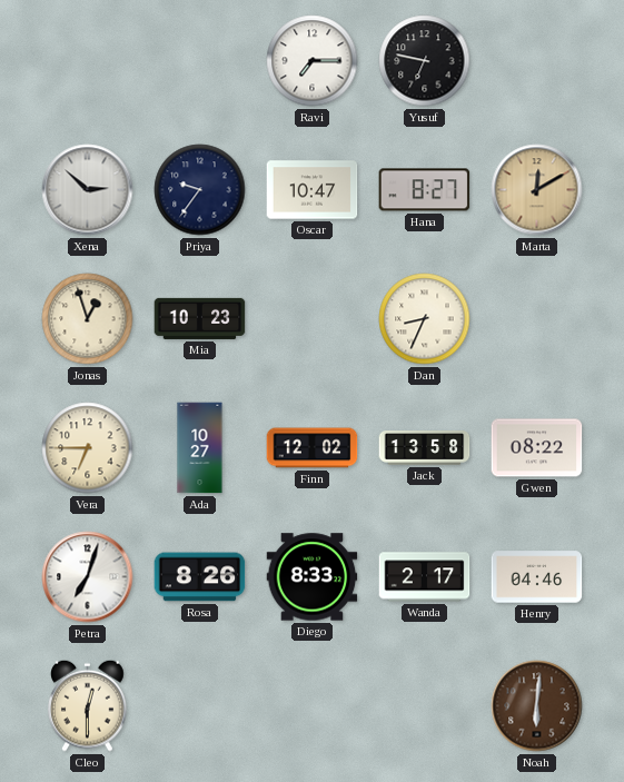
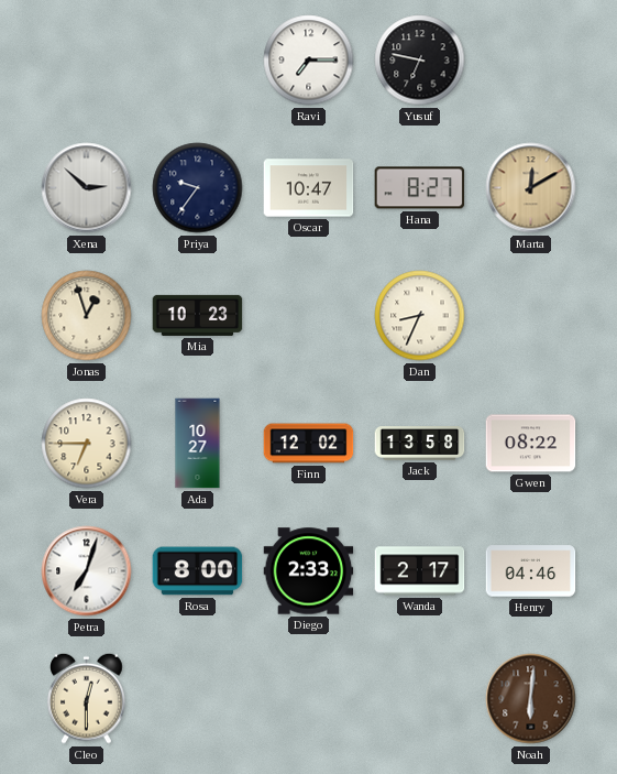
Rosa: 8:26 -> 8:00 (198, 571)
Diego: 8:33 -> 2:33 (309, 571)
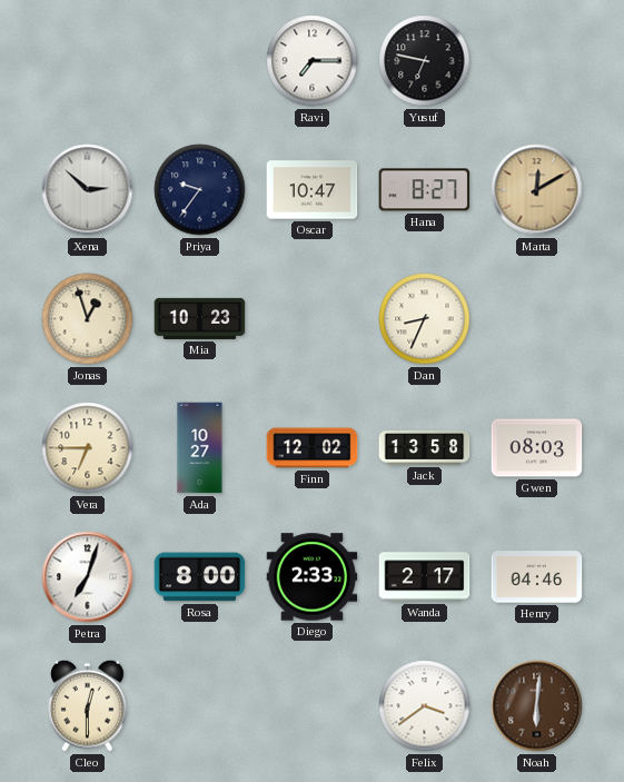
Gwen: 08:22 -> 08:03 (537, 448)
Felix: none -> 3:39 (425, 706)
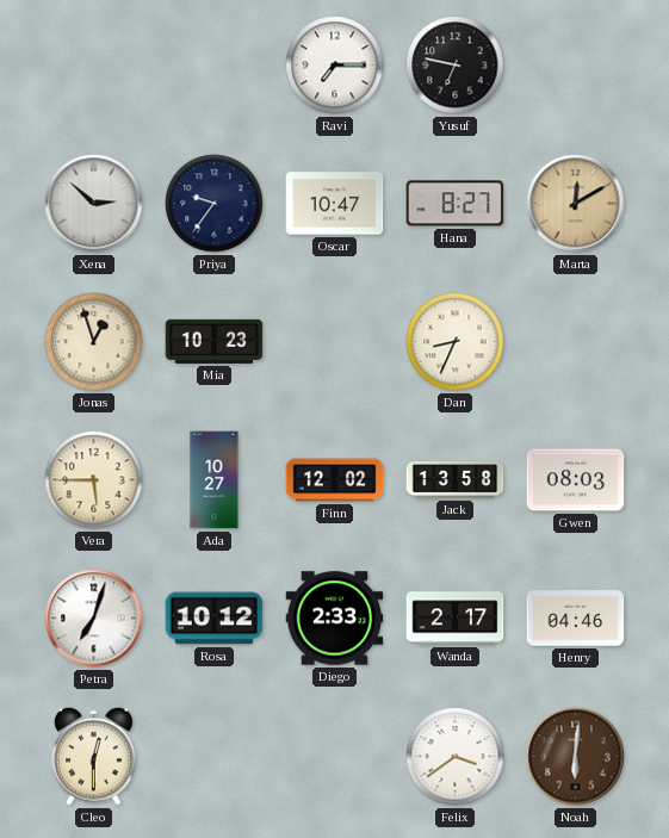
Vera: 6:45 -> 5:45 (94, 480)
Rosa: 8:00 -> 10:12 (215, 619)
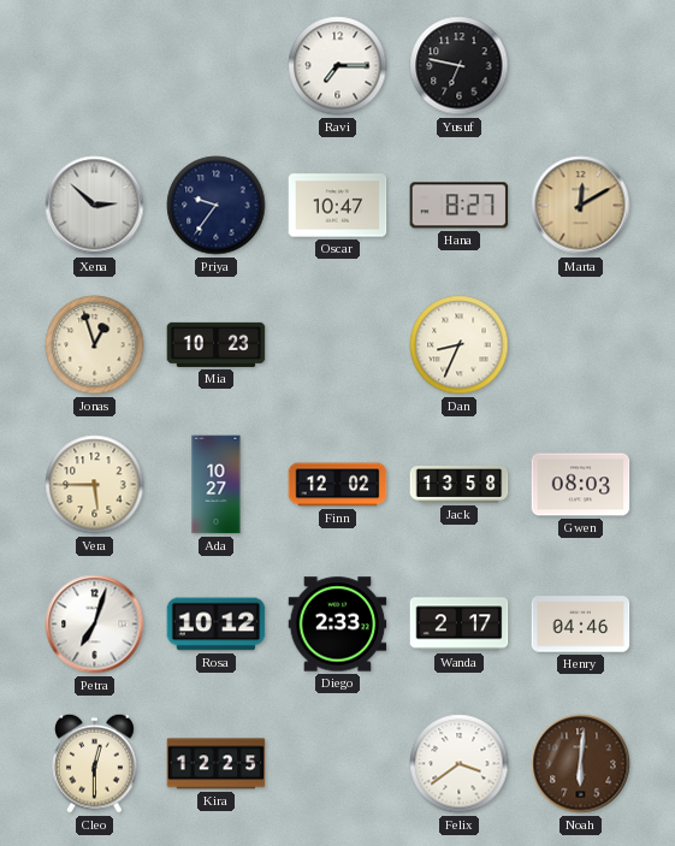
Kira: none -> 12:25 (217, 764)
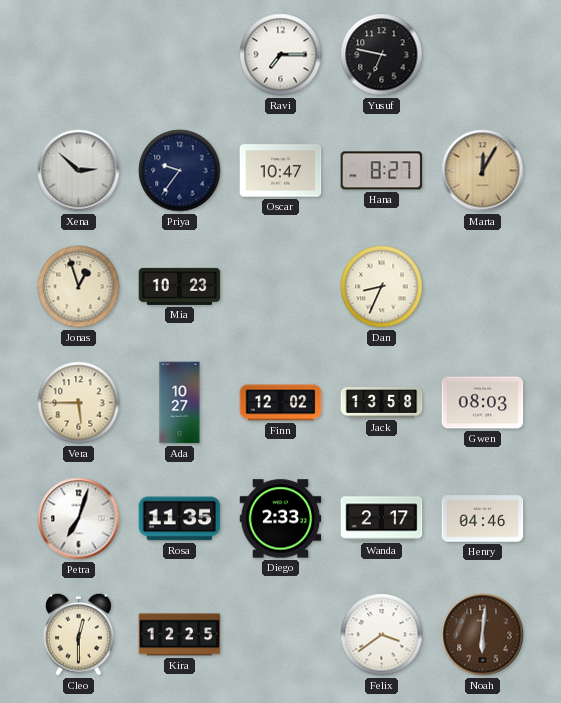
Marta: 12:10 -> 12:05 (483, 171)
Rosa: 10:12 -> 11:35 (180, 519)
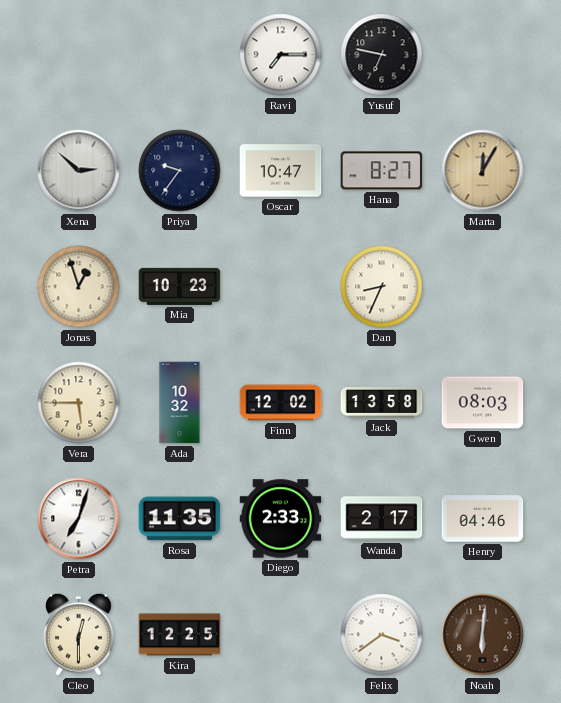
Ada: 10:27 -> 10:32 (180, 403)
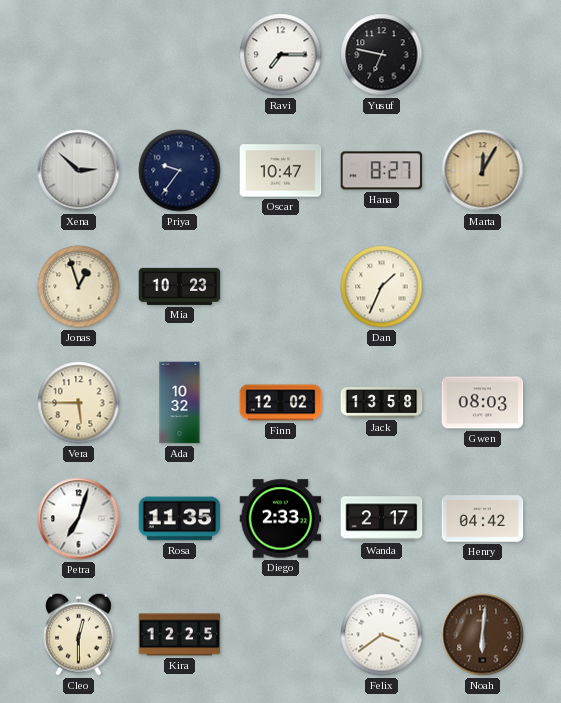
Dan: 8:34 -> 1:34 (382, 287)
Henry: 04:46 -> 04:42 (483, 519)
